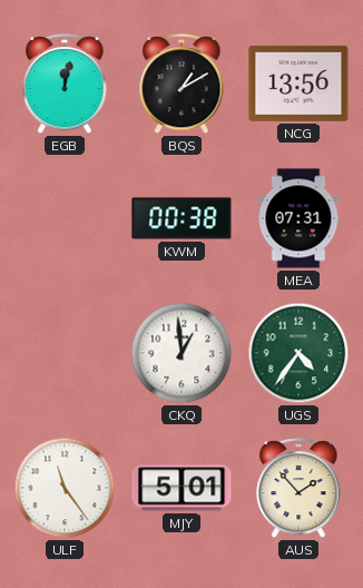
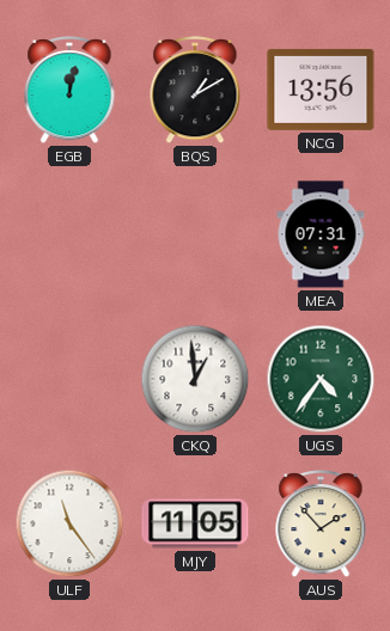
KWM: 00:38 -> none (181, 218)
MJY: 5:01 -> 11:05 (195, 523)
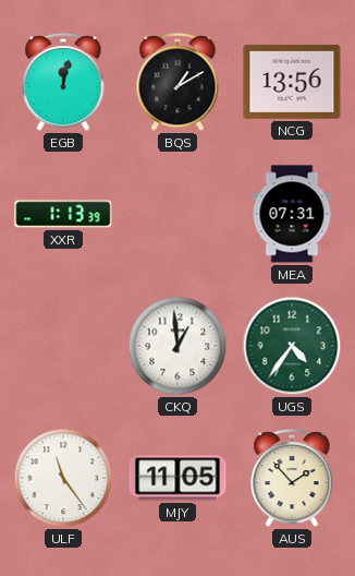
XXR: none -> 1:13 (63, 214)
